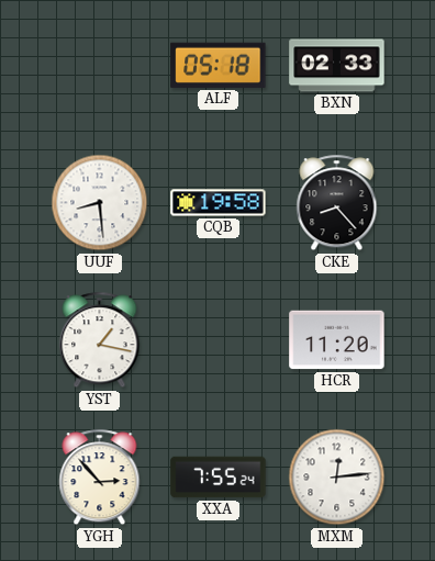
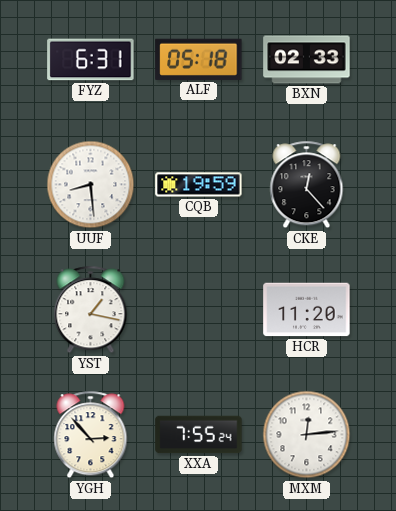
FYZ: none -> 6:31 (91, 60)
CQB: 19:58 -> 19:59 (199, 185)
CKE: 8:23 -> 12:23 (307, 185)
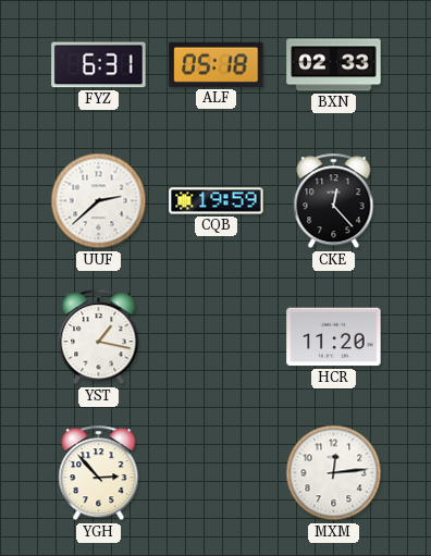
UUF: 8:29 -> 2:38 (99, 201)
XXA: 7:55 -> none (199, 435)
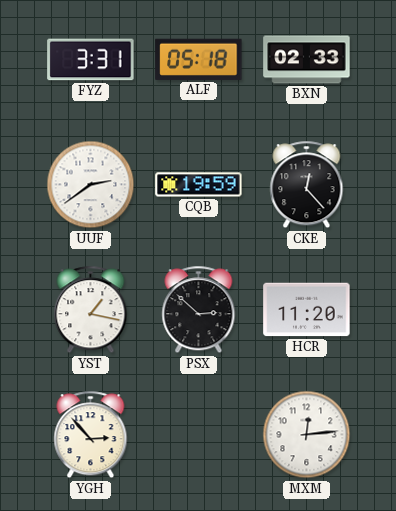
FYZ: 6:31 -> 3:31 (91, 60)
UUF: 2:38 -> 2:39 (91, 185)
PSX: none -> 2:52 (199, 310)
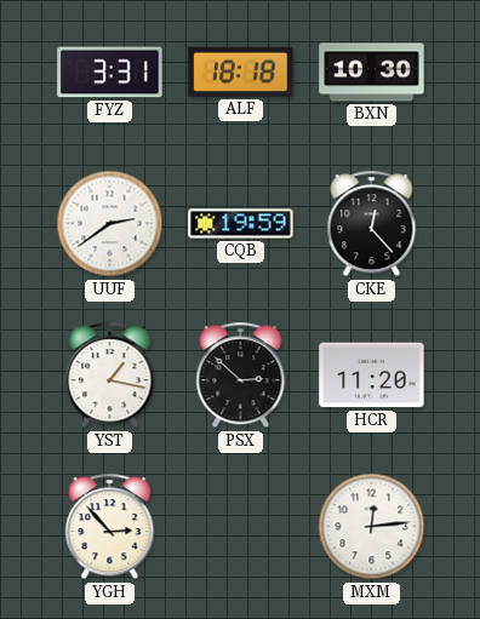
ALF: 05:18 -> 18:18 (241, 71)
BXN: 02:33 -> 10:30 (372, 73)
